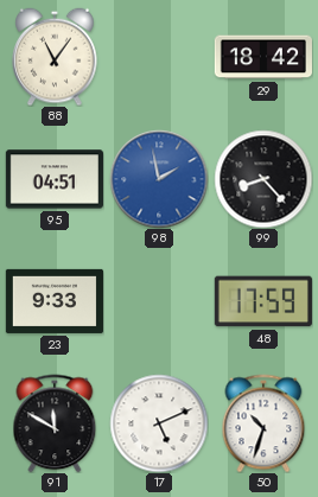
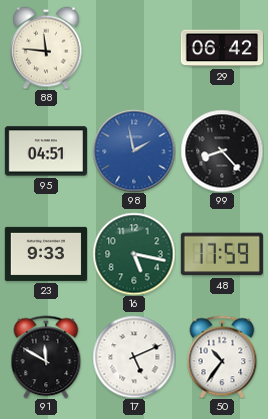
88: 11:06 -> 11:46 (46, 48)
29: 18:42 -> 06:42 (222, 48)
16: none -> 5:17 (134, 254)
50: 10:33 -> 10:36 (222, 357)
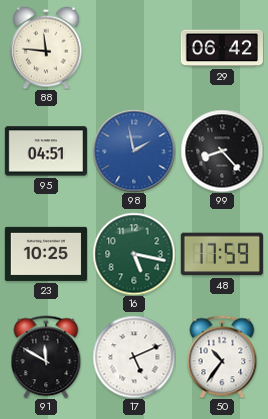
23: 9:33 -> 10:25 (46, 254)
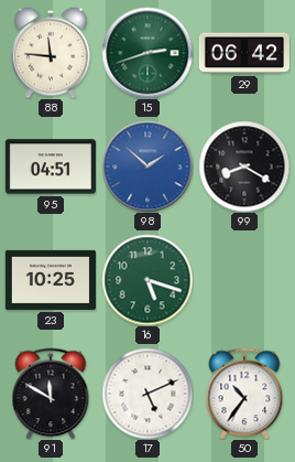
15: none -> 2:42 (147, 53)
98: 1:58 -> 1:52 (147, 166)
99: 8:23 -> 8:20 (244, 166)
16: 5:17 -> 5:18 (147, 280)
48: 17:59 -> none (222, 254)
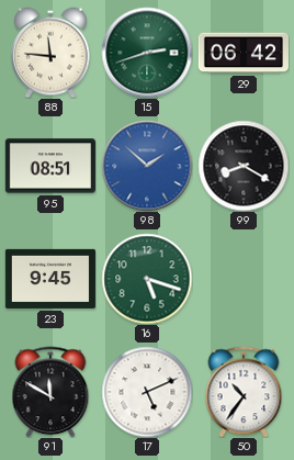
95: 04:51 -> 08:51 (50, 166)
23: 10:25 -> 9:45 (50, 279)
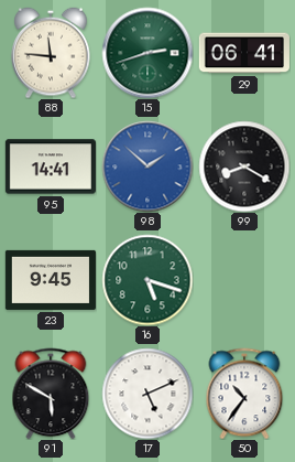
29: 06:42 -> 06:41 (244, 53)
95: 08:51 -> 14:41 (51, 166)
91: 11:50 -> 5:50 (51, 394)
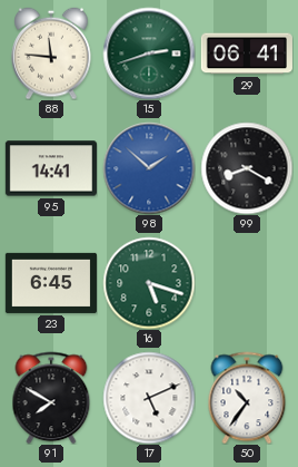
23: 9:45 -> 6:45 (51, 283)
91: 5:50 -> 7:50 (51, 398)
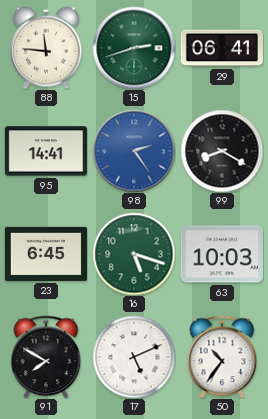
98: 1:52 -> 2:24 (134, 151)
63: none -> 10:03 (222, 254)
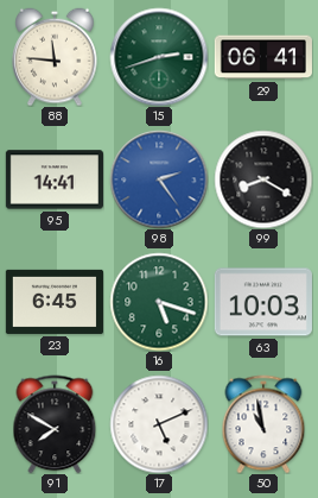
50: 10:36 -> 10:58 (263, 424)
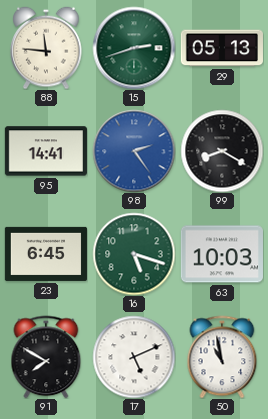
29: 06:41 -> 05:13 (222, 48)
